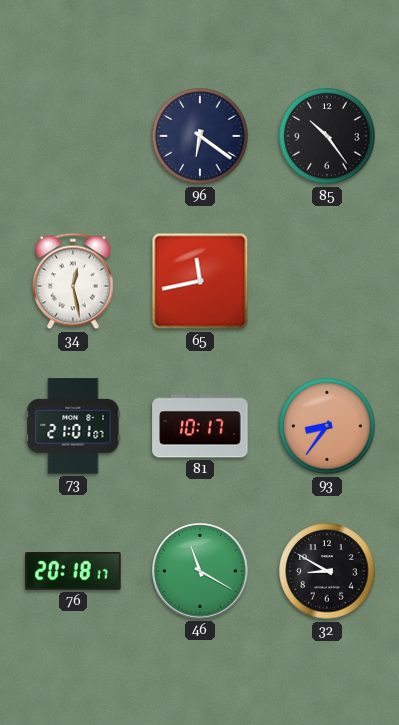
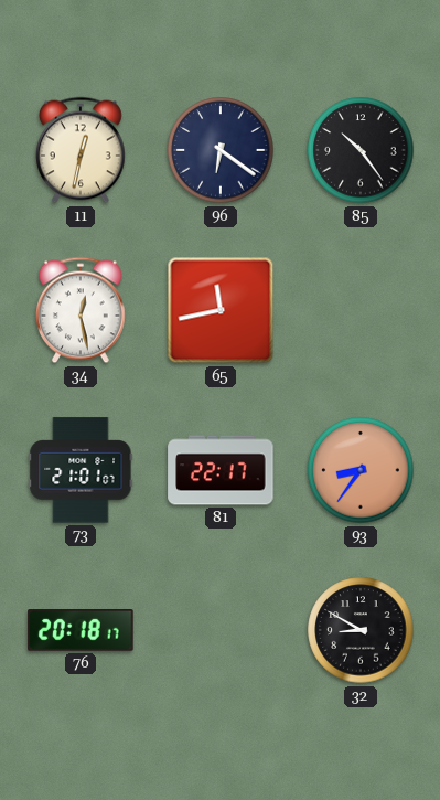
11: none -> 12:32 (81, 150)
81: 10:17 -> 22:17 (221, 470)
46: 11:20 -> none (200, 571)
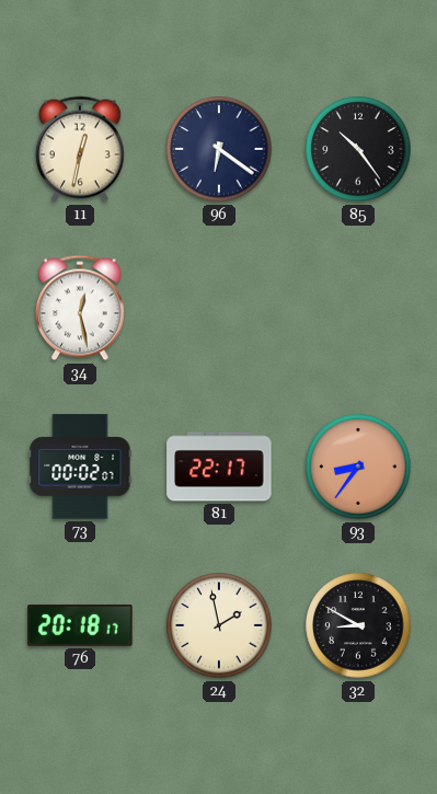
65: 11:43 -> none (221, 310)
73: 21:01 -> 00:02 (80, 467)
24: none -> 1:58 (219, 625)
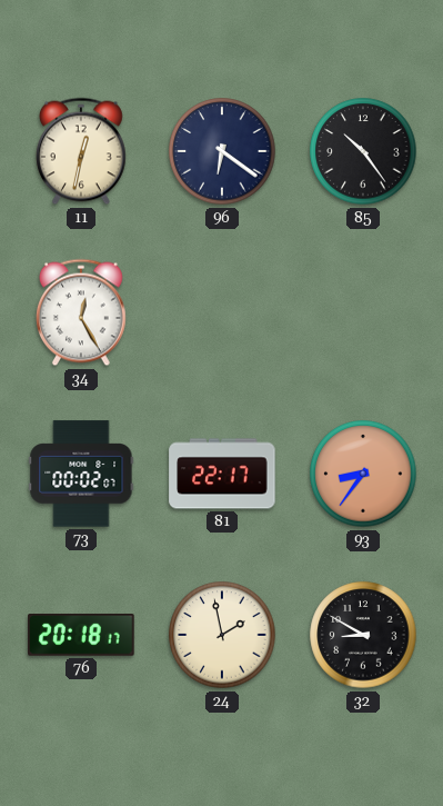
34: 12:28 -> 12:25 (81, 312)
